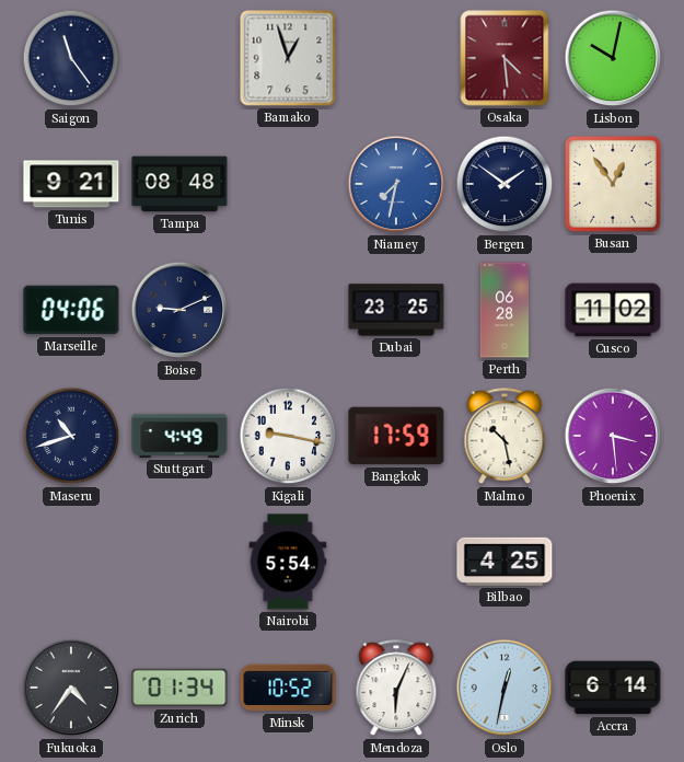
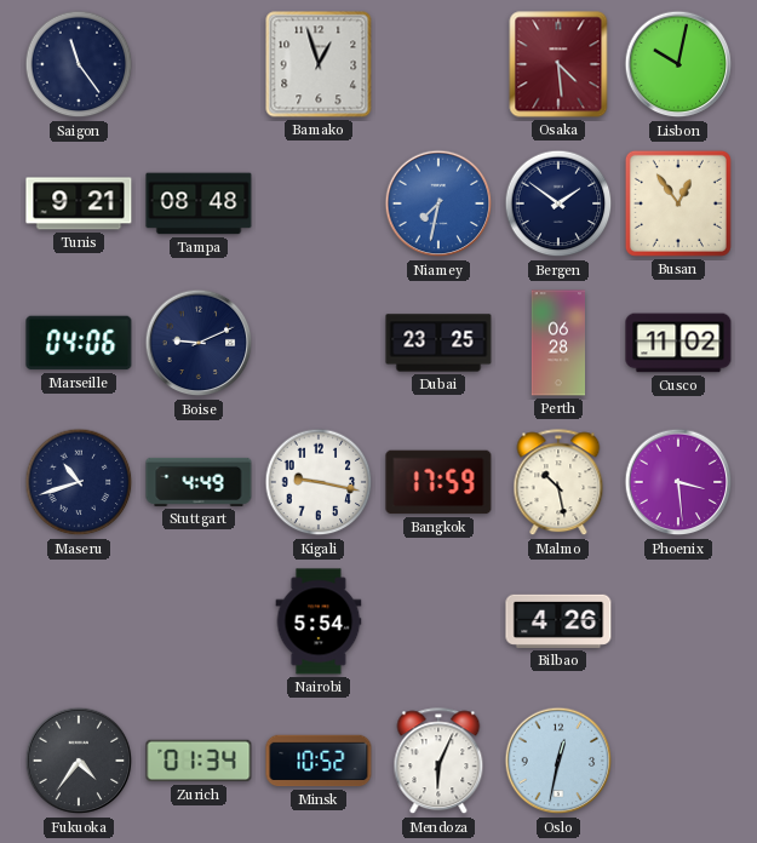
Bilbao: 4:25 -> 4:26 (558, 621)
Accra: 6:14 -> none (613, 688)
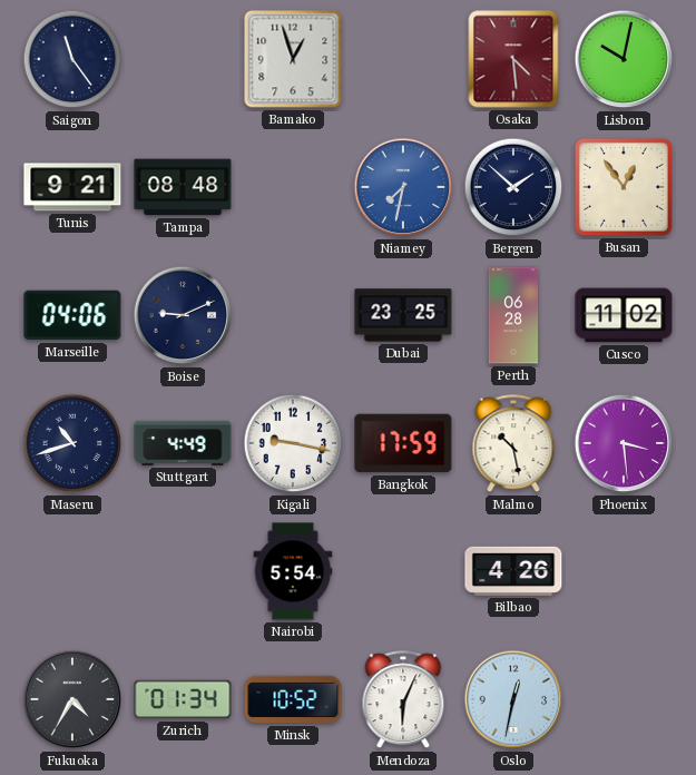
Bergen: 1:51 -> 1:52 (513, 187)
Fukuoka: 4:36 -> 4:35 (72, 699)
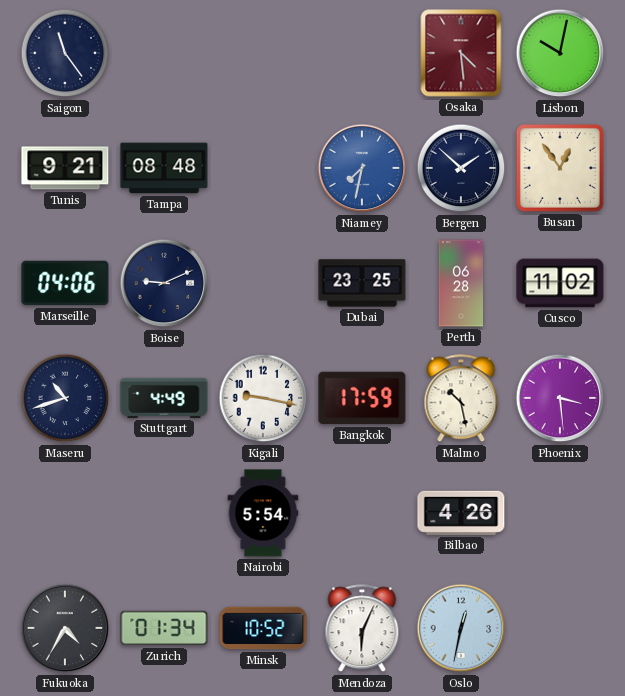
Bamako: 12:57 -> none (293, 59)
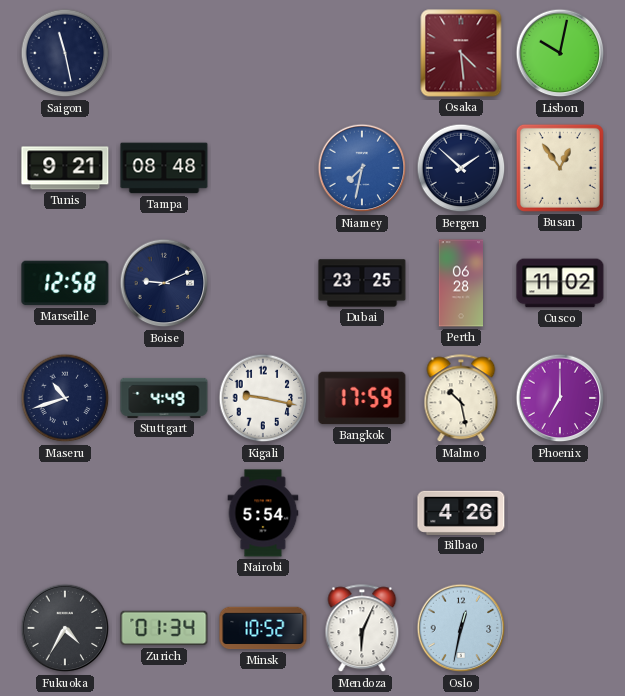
Saigon: 11:24 -> 11:28 (65, 53)
Marseille: 04:06 -> 12:58 (65, 283)
Phoenix: 3:29 -> 7:00 (560, 398)
